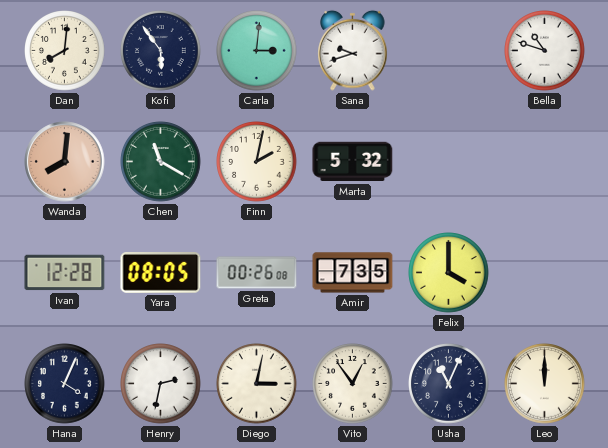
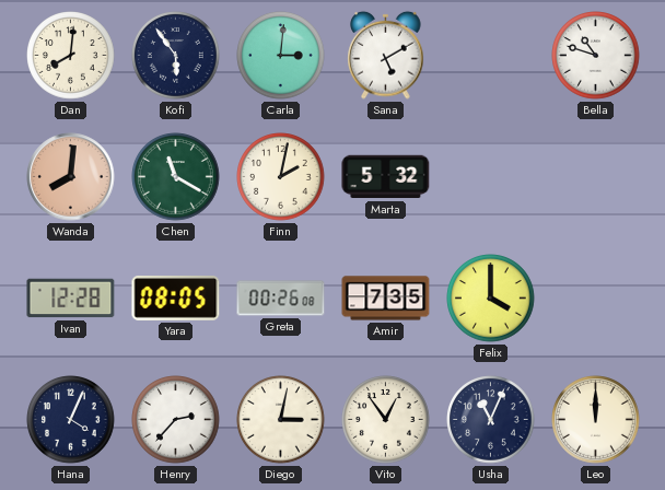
Sana: 9:42 -> 5:10 (386, 55)
Henry: 2:32 -> 2:37 (176, 420)
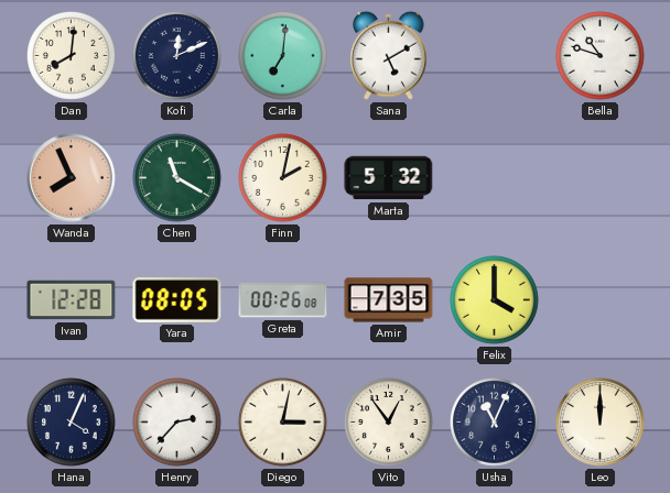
Kofi: 5:54 -> 12:11 (177, 56)
Carla: 3:01 -> 7:01 (283, 56)
Wanda: 8:01 -> 7:56 (72, 178)
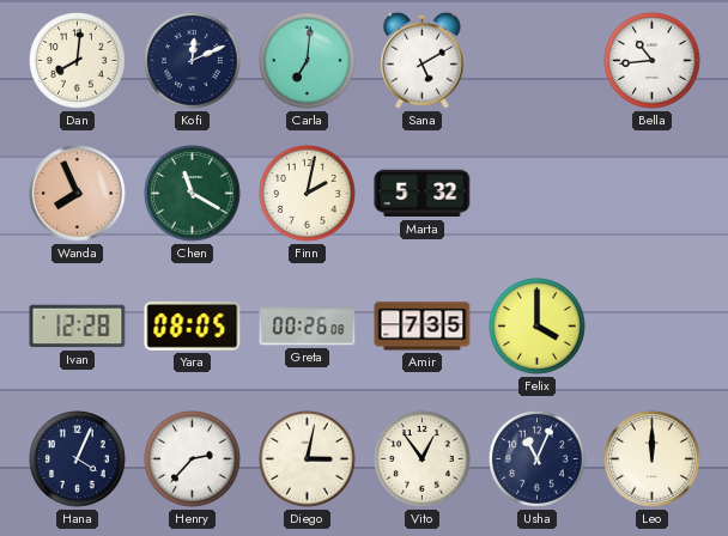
Bella: 10:48 -> 10:44 (653, 61)
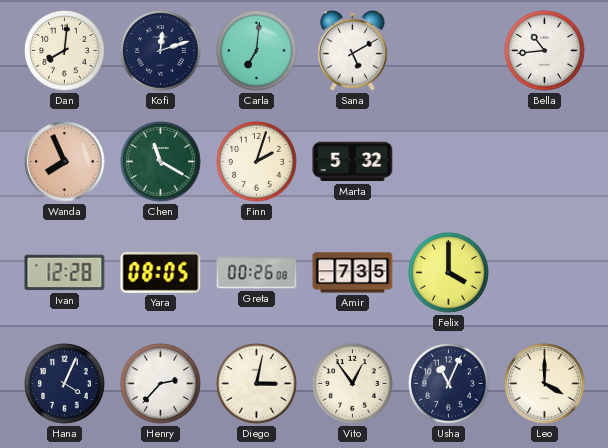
Kofi: 12:11 -> 12:12 (161, 51)
Finn: 2:02 -> 2:03 (257, 162)
Leo: 12:00 -> 4:00 (545, 384)
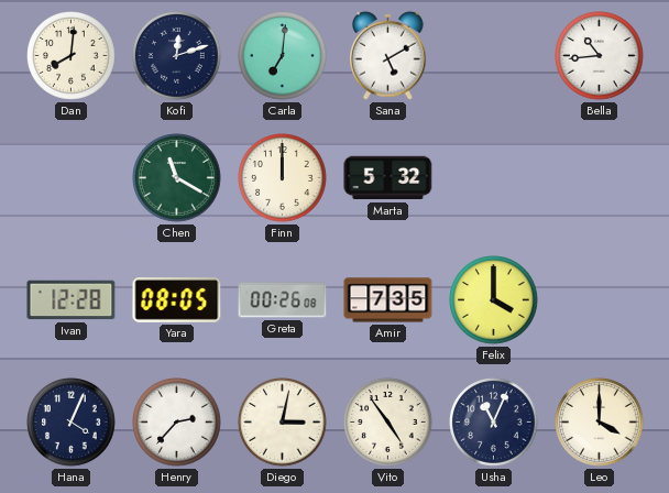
Wanda: 7:56 -> none (65, 162)
Finn: 2:03 -> 12:00 (283, 178)
Vito: 12:54 -> 4:54 (388, 423)
